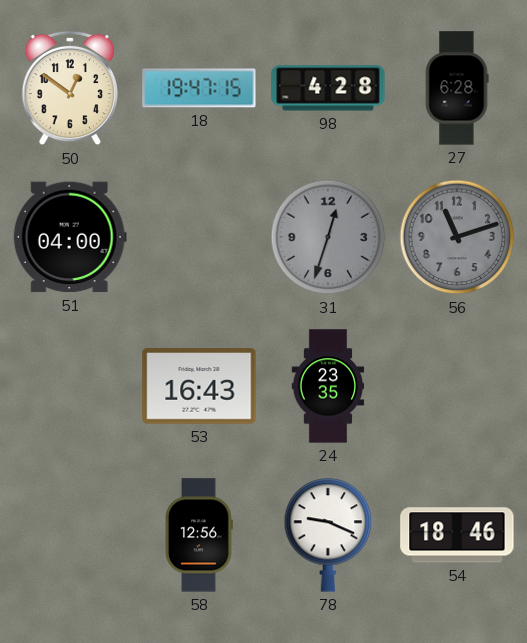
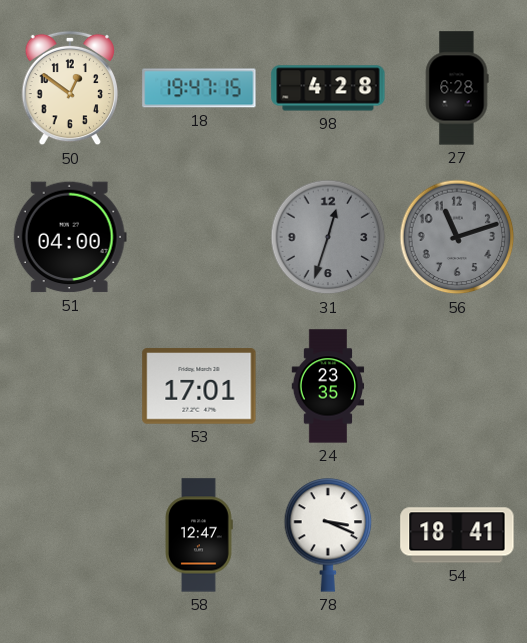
53: 16:43 -> 17:01 (199, 386)
58: 12:56 -> 12:47 (199, 535)
78: 9:19 -> 3:19 (328, 535)
54: 18:46 -> 18:41 (457, 535)
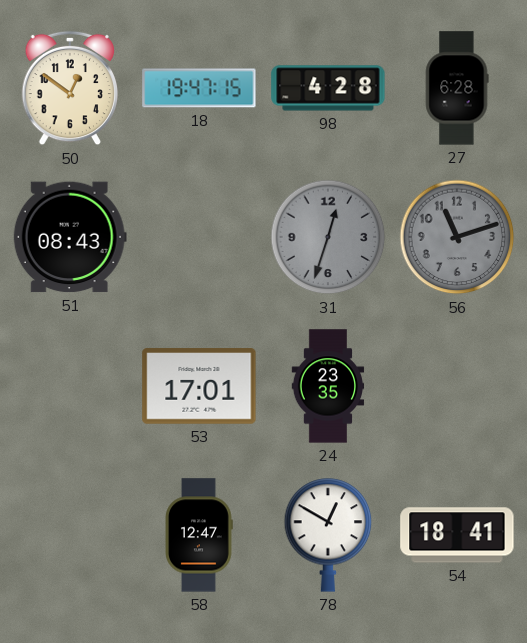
51: 04:00 -> 08:43 (70, 237)
78: 3:19 -> 12:50 (328, 535)
